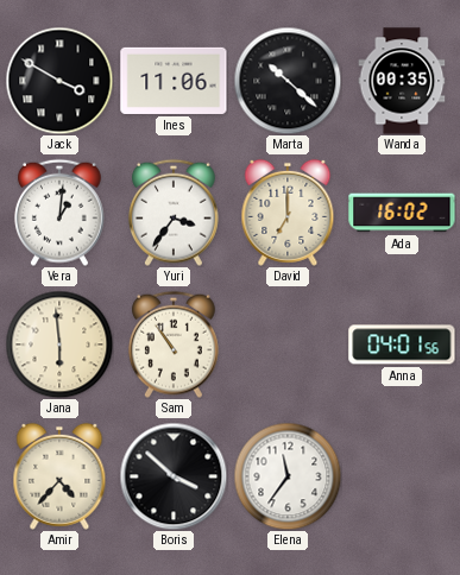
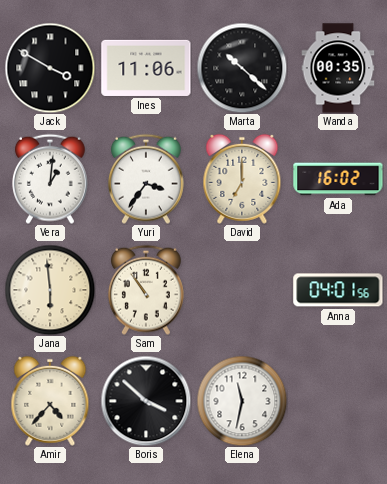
Elena: 11:36 -> 11:32 (242, 401)
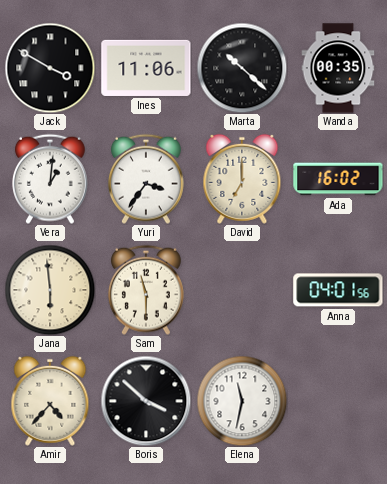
Sam: 10:54 -> 11:30 (146, 290)
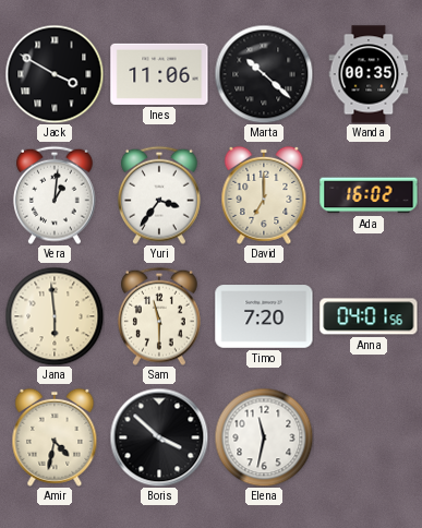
Timo: none -> 7:20 (264, 316)
Amir: 4:37 -> 4:32 (55, 437)
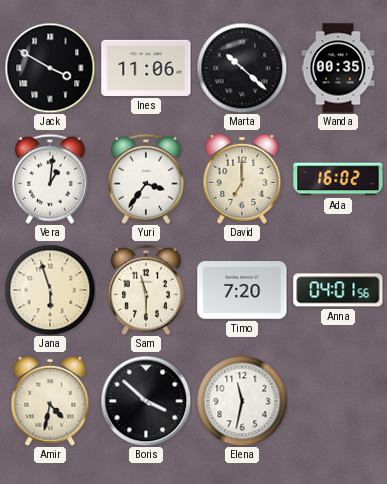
Jana: 5:59 -> 5:57 (50, 290)
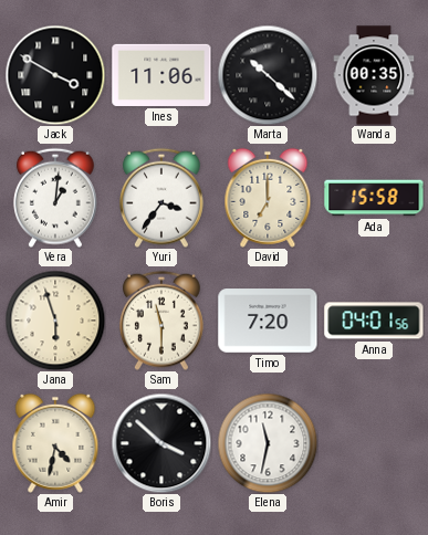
Ada: 16:02 -> 15:58 (374, 198)
